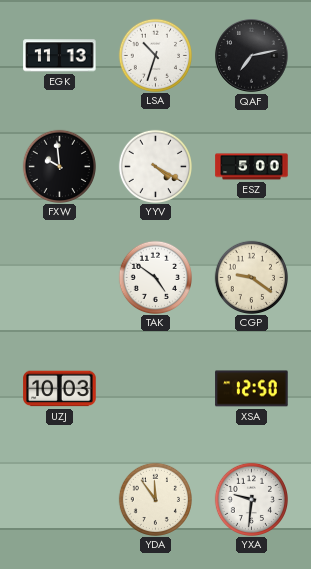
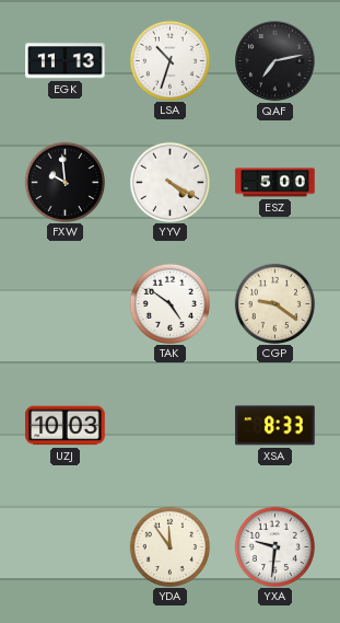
XSA: 12:50 -> 8:33 (275, 426)
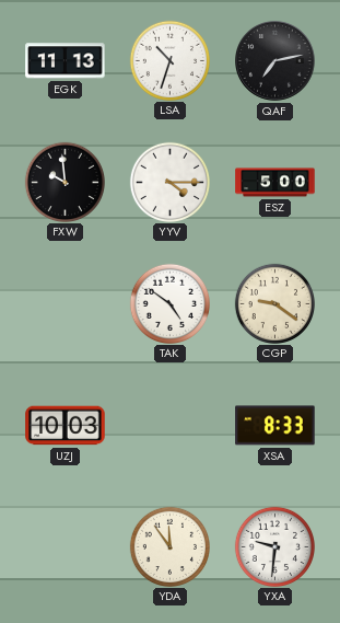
YYV: 4:20 -> 4:15 (169, 182)
